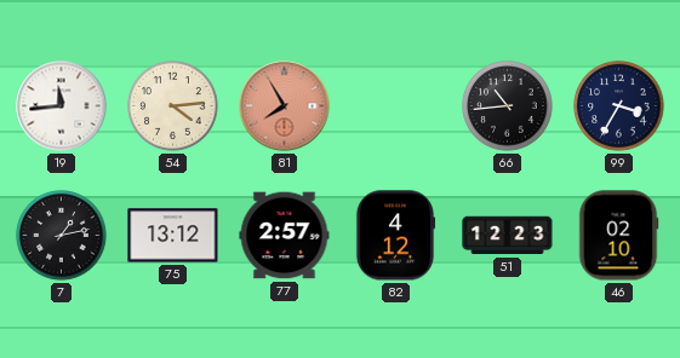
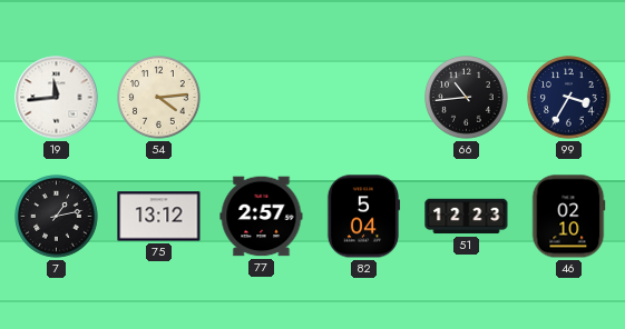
81: 7:55 -> none (285, 106)
82: 4:12 -> 5:04 (363, 217)
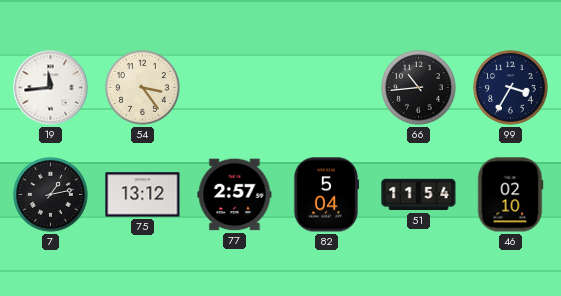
54: 4:14 -> 3:24 (143, 88)
51: 12:23 -> 11:54 (419, 195)
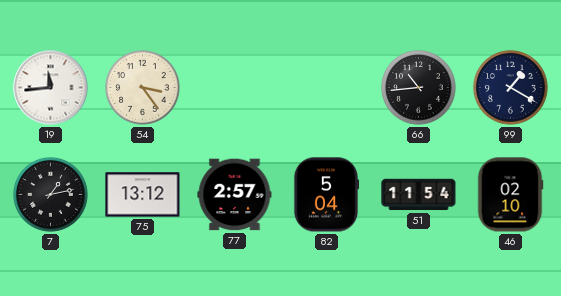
99: 3:35 -> 1:20 (511, 88)
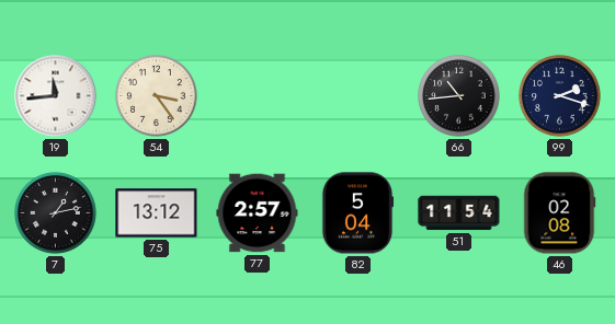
99: 1:20 -> 2:18 (560, 96)
46: 02:10 -> 02:08 (559, 213)
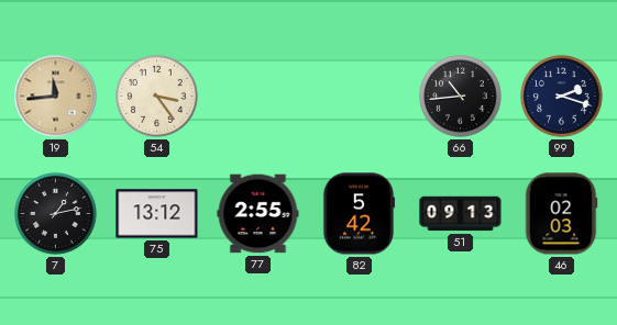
19 dial: white -> champagne (56, 97)
77: 2:57 -> 2:55 (258, 214)
82: 5:04 -> 5:42 (359, 214)
51: 11:54 -> 09:13 (461, 214)
46: 02:08 -> 02:03 (561, 214)
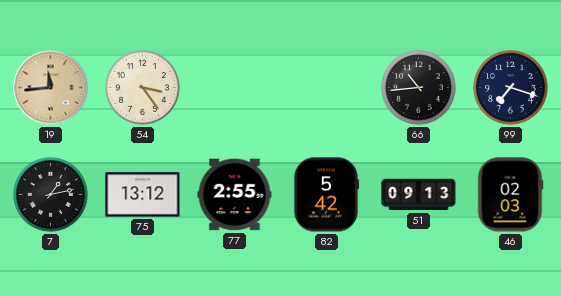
99: 2:18 -> 7:18 (511, 88)
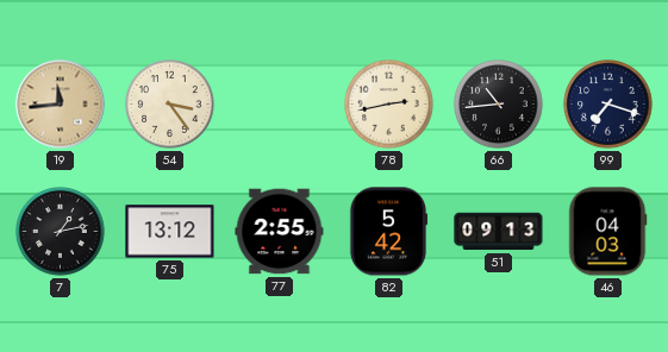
78: none -> 2:43 (389, 105)
46: 02:03 -> 04:03 (607, 232)
